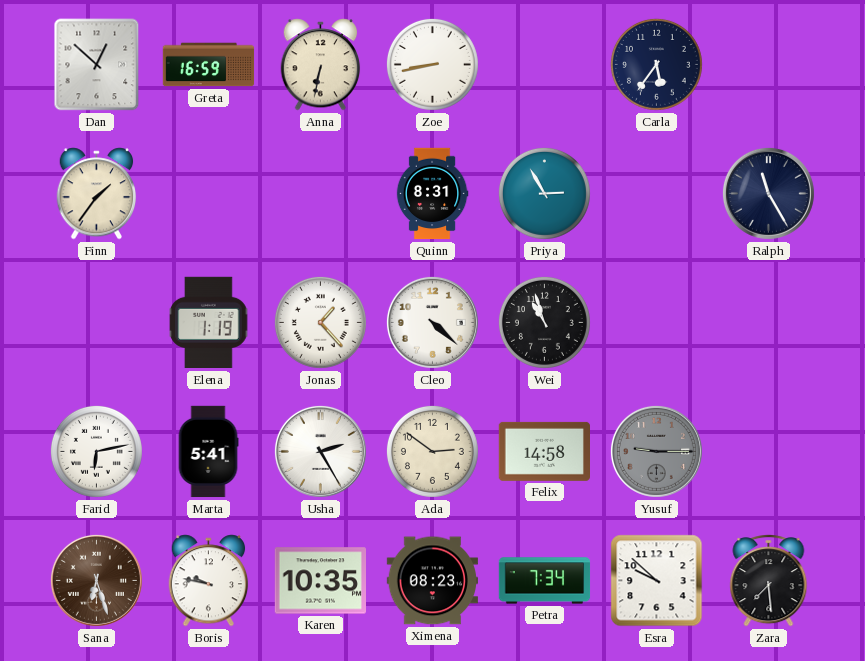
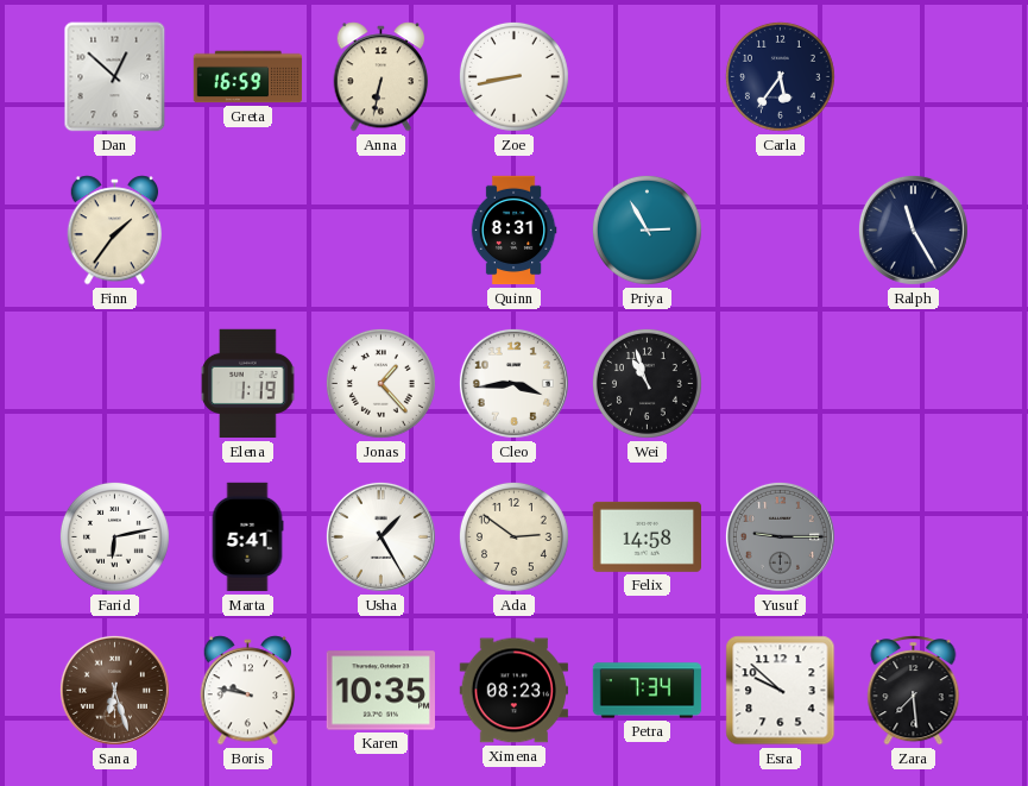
Cleo: 4:22 -> 3:44 (513, 383)
Usha: 2:25 -> 1:25 (380, 536)
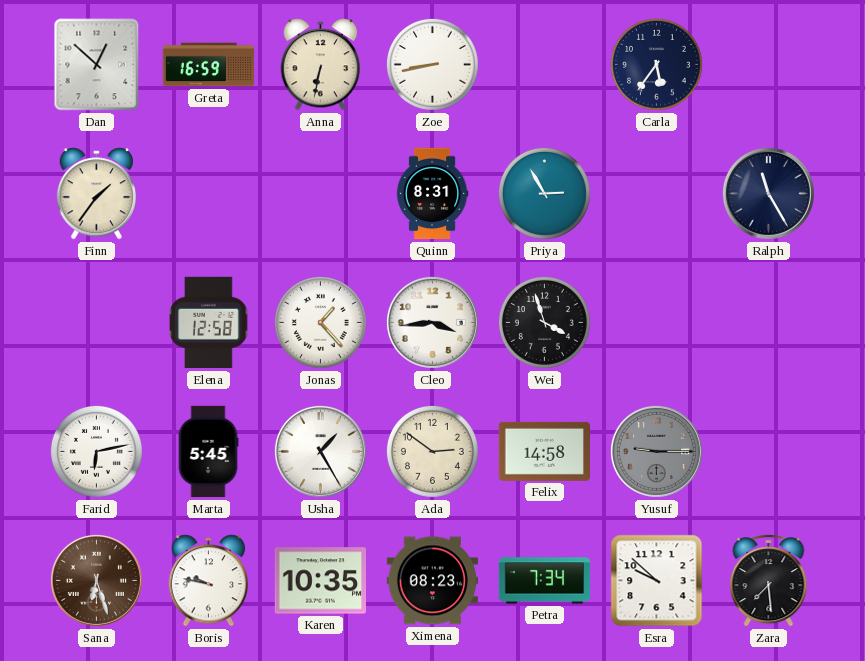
Elena: 1:19 -> 12:58 (209, 323)
Wei: 10:57 -> 3:57 (544, 322)
Marta: 5:41 -> 5:45 (208, 452)
